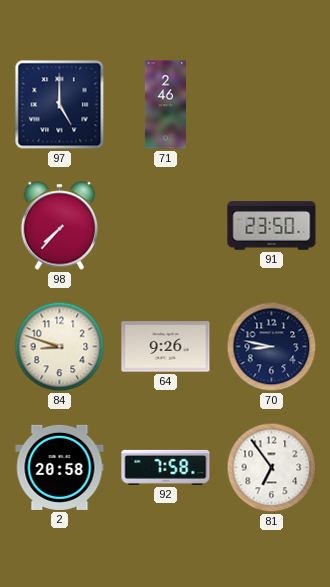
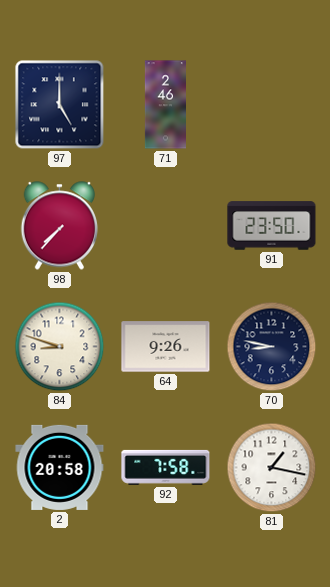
81: 6:54 -> 1:17 (272, 468)
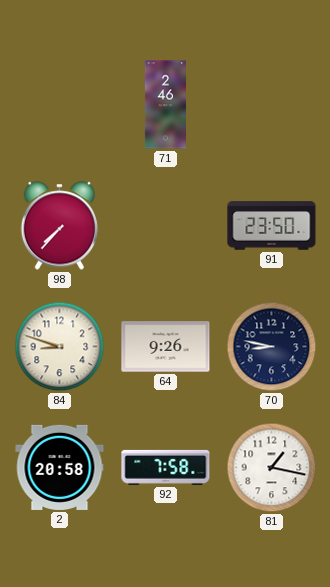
97: 5:00 -> none (60, 105)
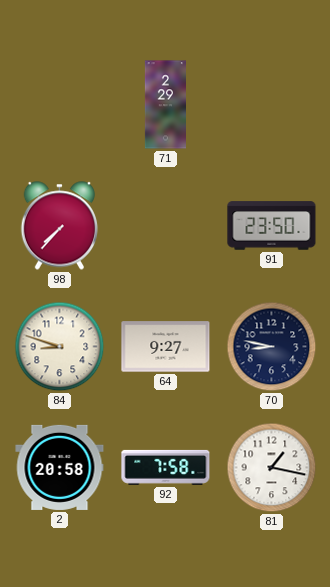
71: 2:46 -> 2:29 (165, 105)
64: 9:26 -> 9:27 (166, 347)
